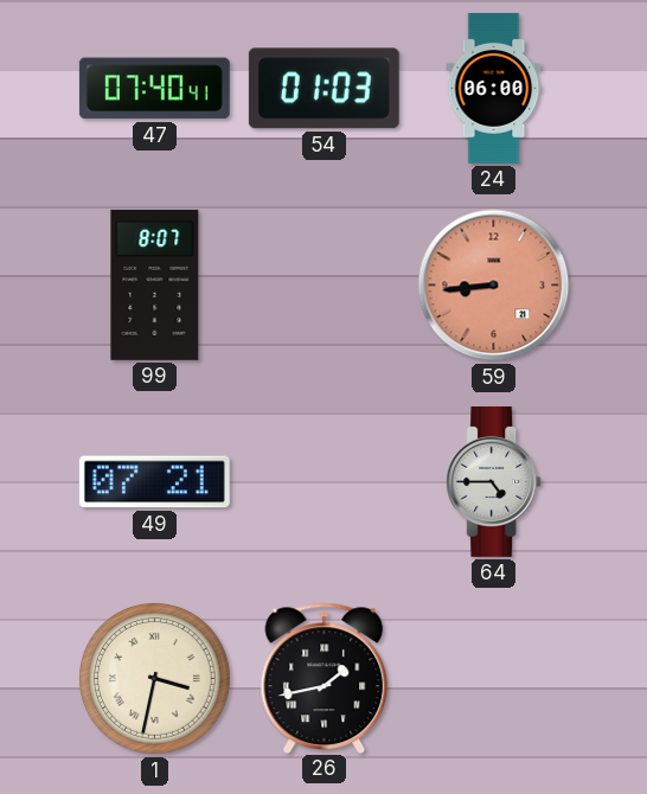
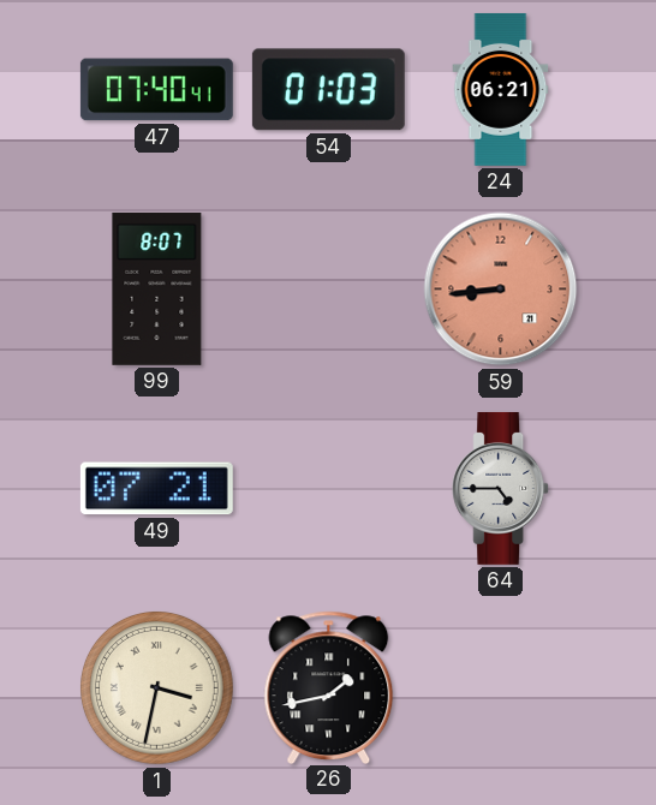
24: 06:00 -> 06:21 (501, 89)
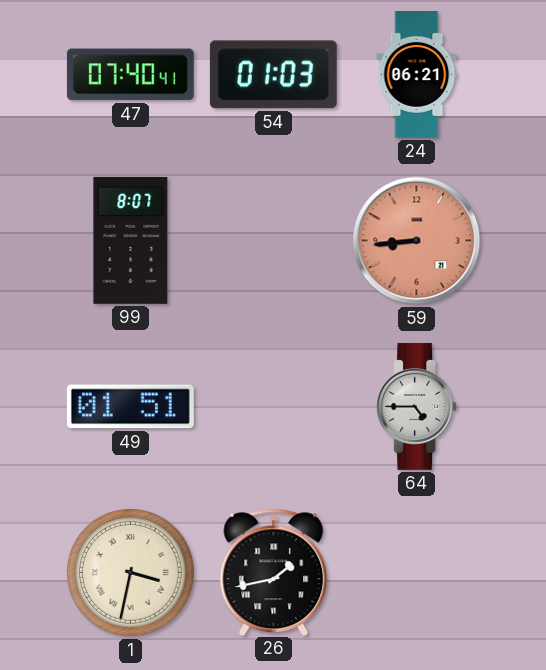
49: 07:21 -> 01:51 (130, 407)
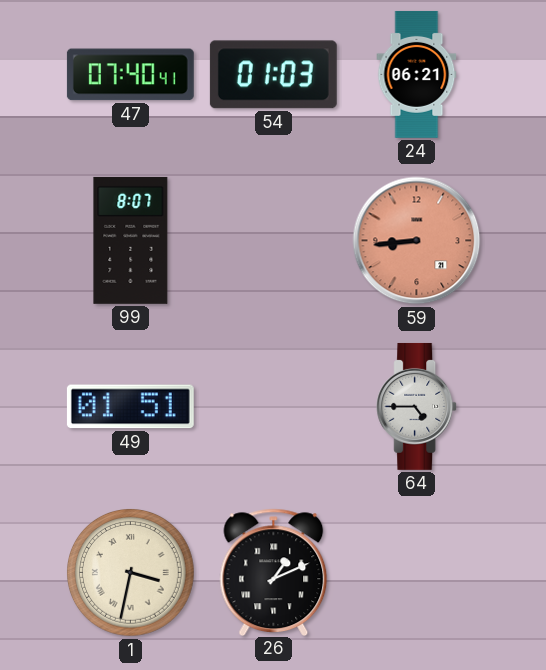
26: 1:43 -> 1:11 (274, 572)
